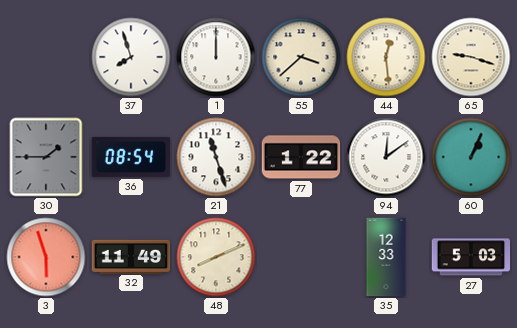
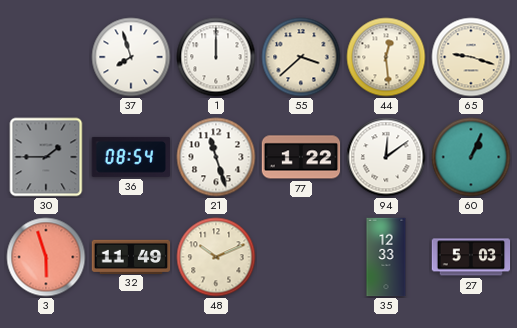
48: 8:11 -> 10:11 (216, 257)
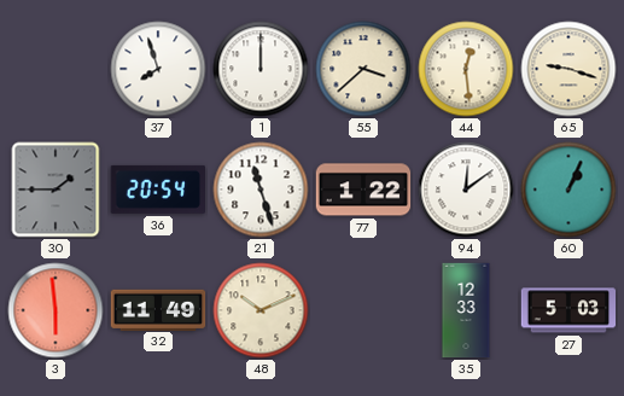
36: 08:54 -> 20:54 (158, 190)
3: 5:57 -> 5:59 (56, 310)
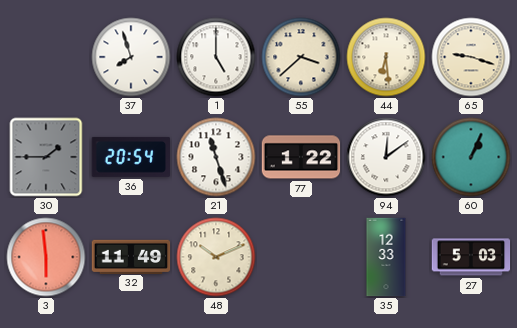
1: 12:00 -> 5:00 (216, 57)
44: 12:29 -> 6:29 (386, 57)
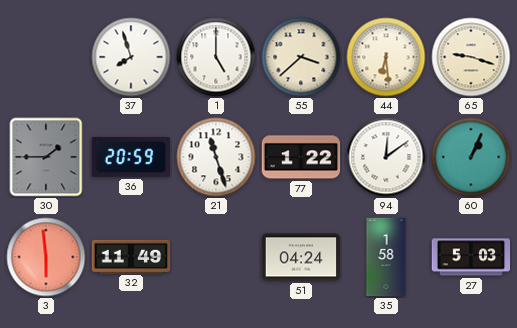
36: 20:54 -> 20:59 (131, 157)
48: 10:11 -> none (216, 257)
51: none -> 04:24 (301, 257)
35: 12:33 -> 1:58 (386, 257)
